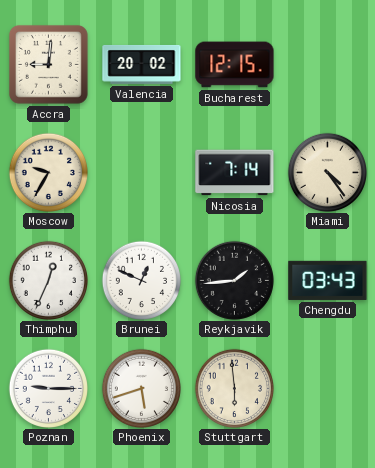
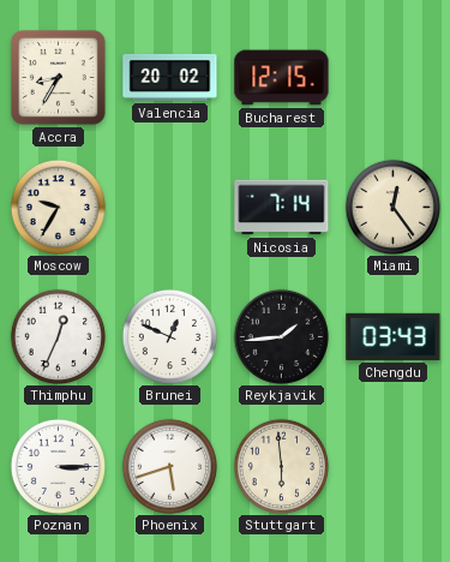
Accra: 9:01 -> 8:35 (59, 78)
Miami: 4:24 -> 12:24 (392, 207)
Poznan: 9:15 -> 3:15 (58, 466)
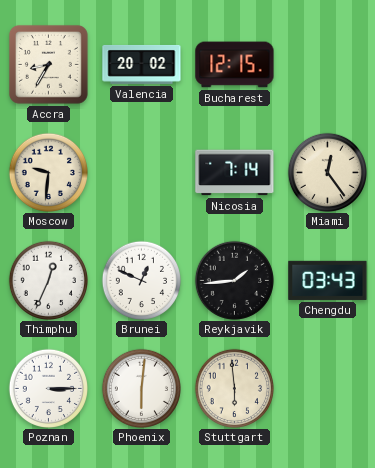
Moscow: 9:35 -> 9:31 (48, 172)
Phoenix: 5:42 -> 6:01 (141, 388)
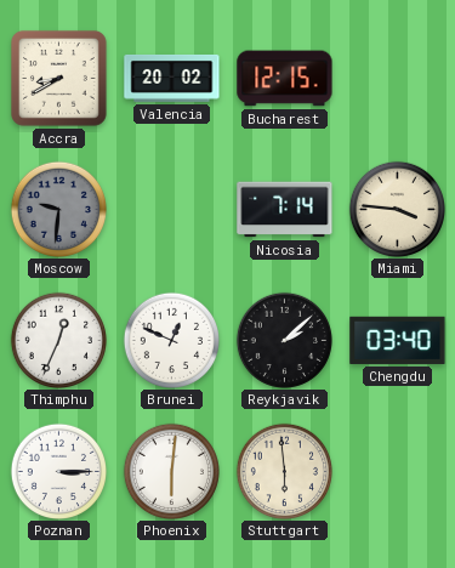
Accra: 8:35 -> 8:40 (59, 79)
Moscow dial: cream -> grey (58, 209)
Miami: 12:24 -> 3:46 (397, 209)
Reykjavik: 1:44 -> 2:08 (284, 340)
Chengdu: 03:43 -> 03:40 (398, 340)
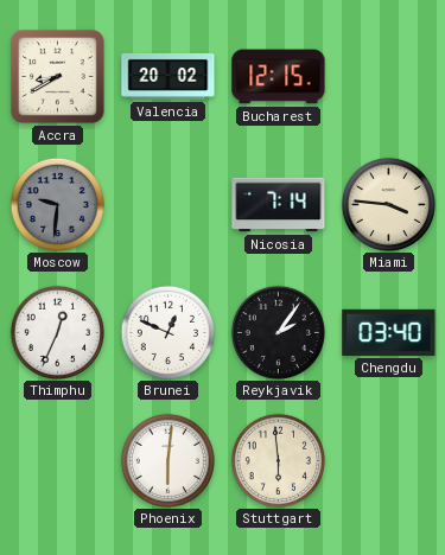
Reykjavik: 2:08 -> 2:06 (278, 332)
Poznan: 3:15 -> none (58, 471)
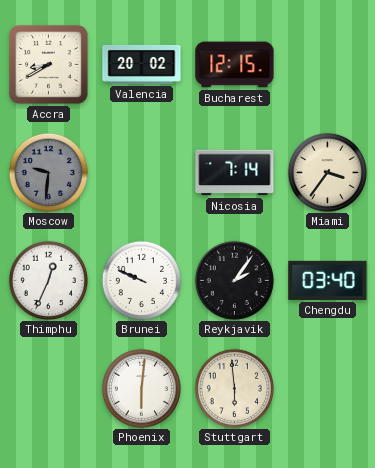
Miami: 3:46 -> 3:36 (327, 172)
Brunei: 12:49 -> 9:49 (141, 280)
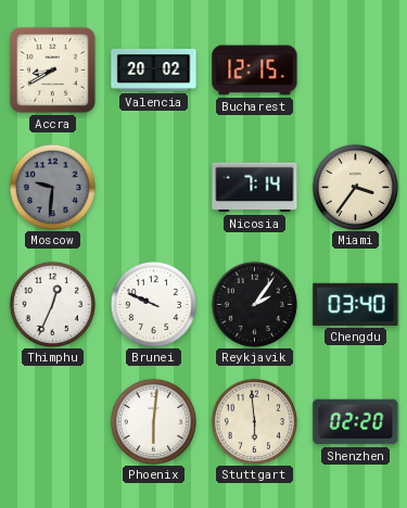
Shenzhen: none -> 02:20 (356, 422)
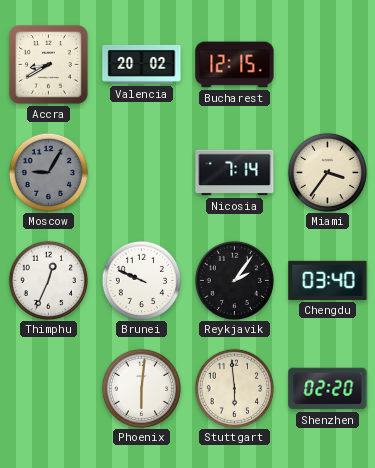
Moscow: 9:31 -> 9:05 (48, 172)
